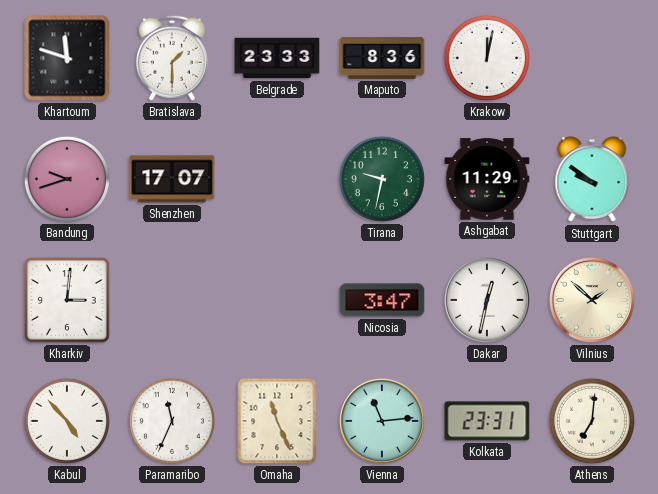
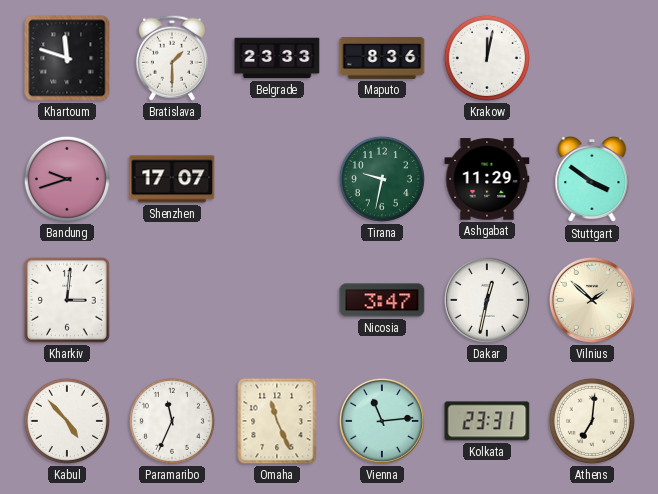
Stuttgart: 9:51 -> 3:51 (592, 180)
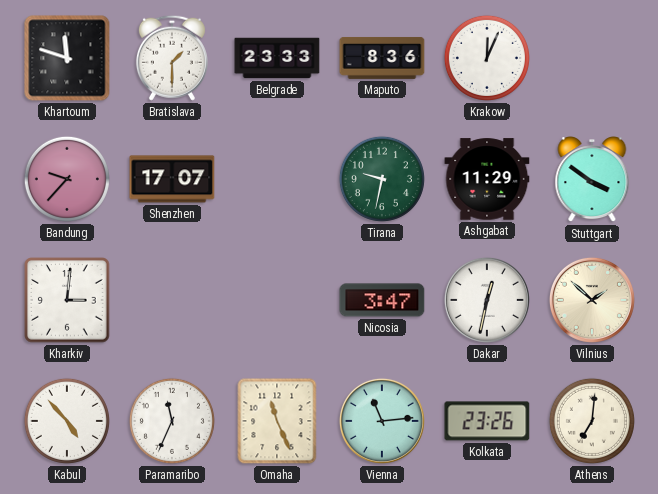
Krakow: 12:02 -> 12:04 (487, 58)
Bandung: 9:42 -> 9:37 (67, 179)
Kolkata: 23:31 -> 23:26 (487, 421)
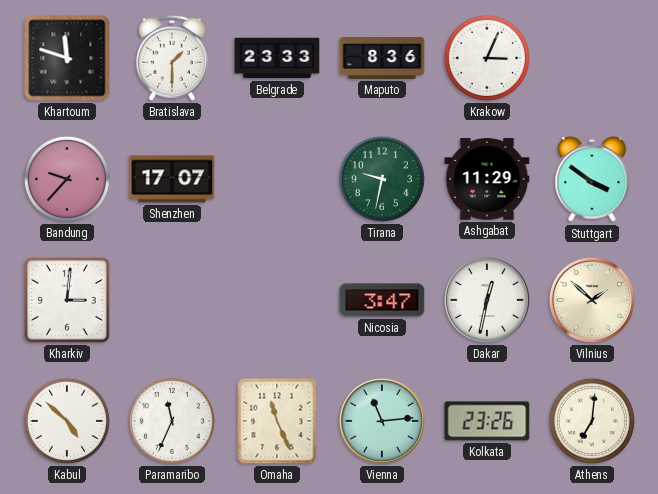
Krakow: 12:04 -> 3:04 (487, 58)
Kabul: 4:53 -> 4:52 (67, 421)
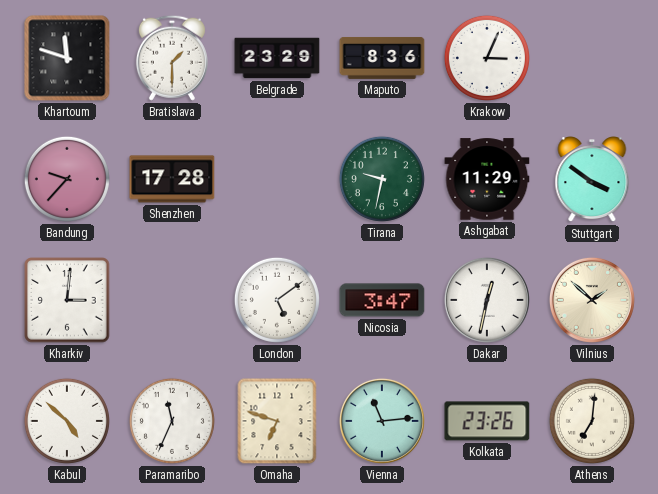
Belgrade: 23:33 -> 23:29 (277, 58)
Shenzhen: 17:07 -> 17:28 (172, 179)
London: none -> 5:09 (277, 300)
Omaha: 11:26 -> 6:48 (277, 421)
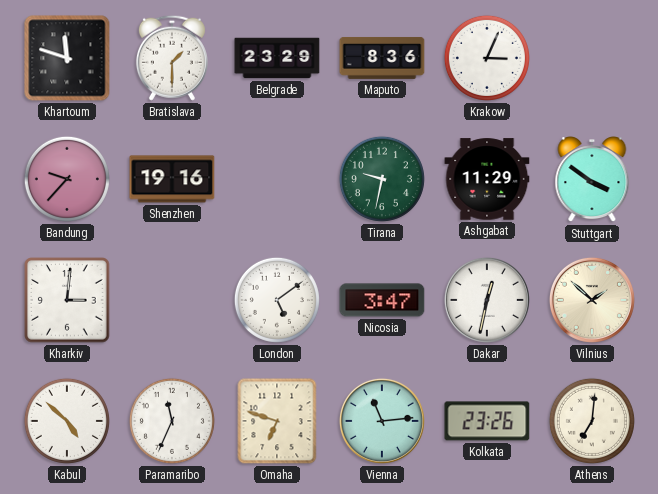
Shenzhen: 17:28 -> 19:16 (172, 179)
